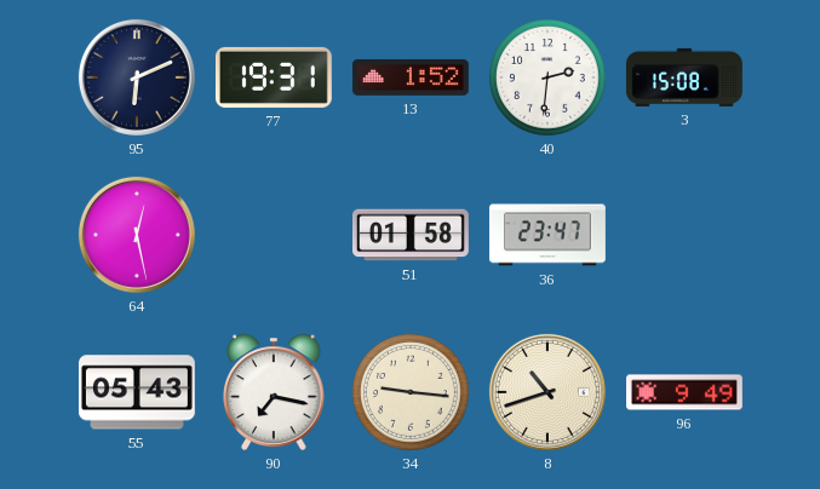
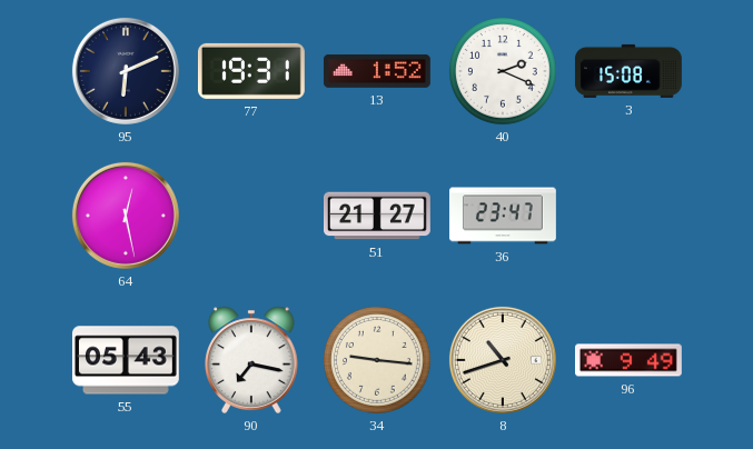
40: 2:31 -> 2:19 (504, 72)
51: 01:58 -> 21:27 (378, 216)
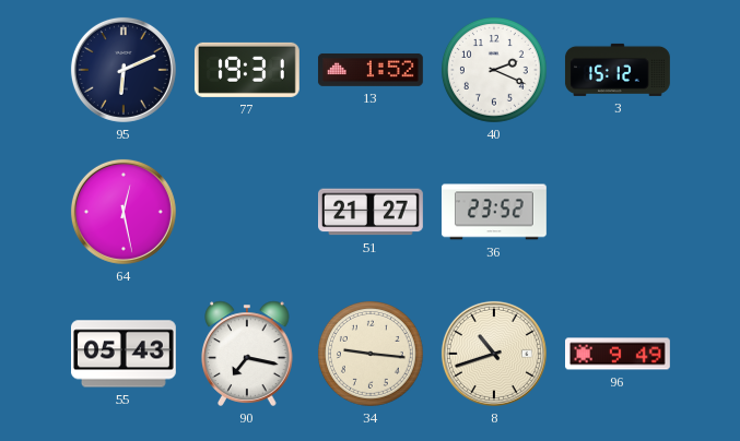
3: 15:08 -> 15:12 (618, 70)
36: 23:47 -> 23:52 (494, 212)
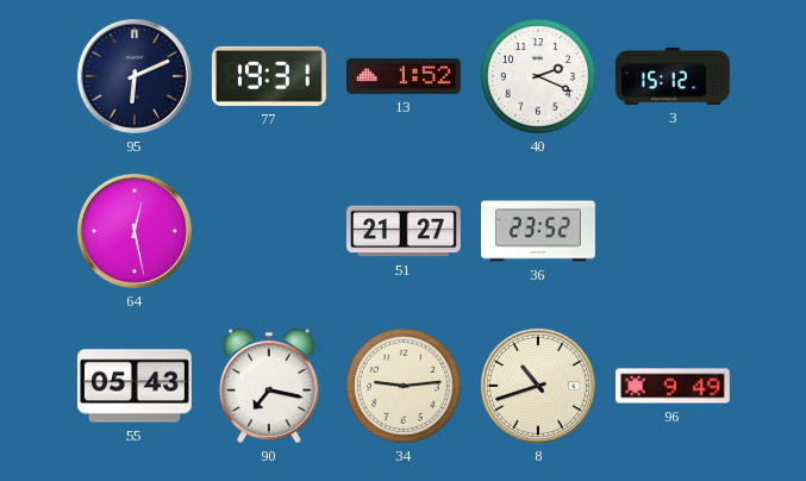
34: 9:16 -> 9:14 (405, 387)
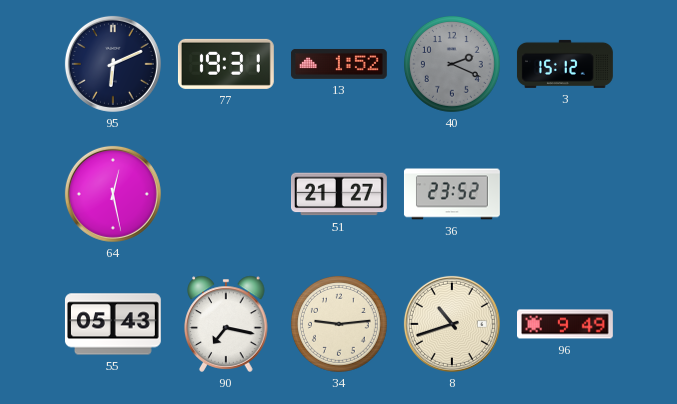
40 dial: white -> grey (453, 65)
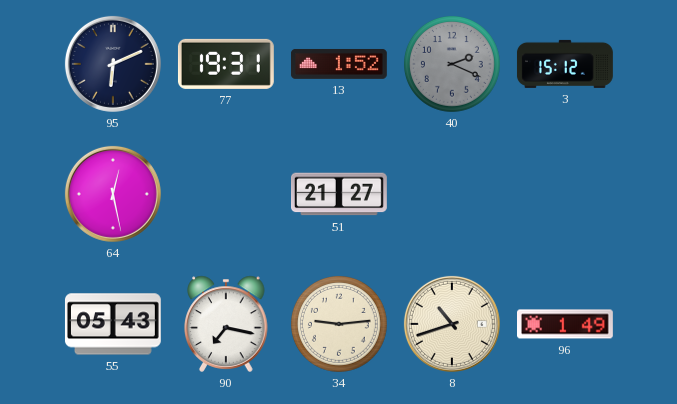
36: 23:52 -> none (452, 194)
96: 9:49 -> 1:49 (566, 324)
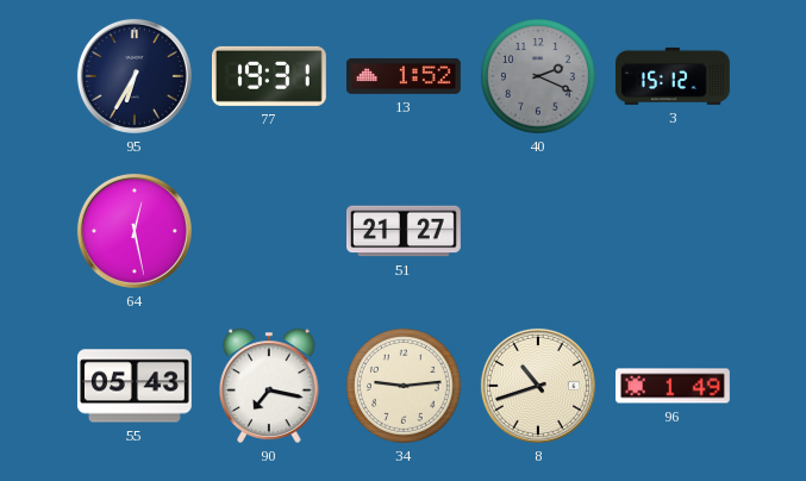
95: 6:11 -> 6:35 (135, 76)
